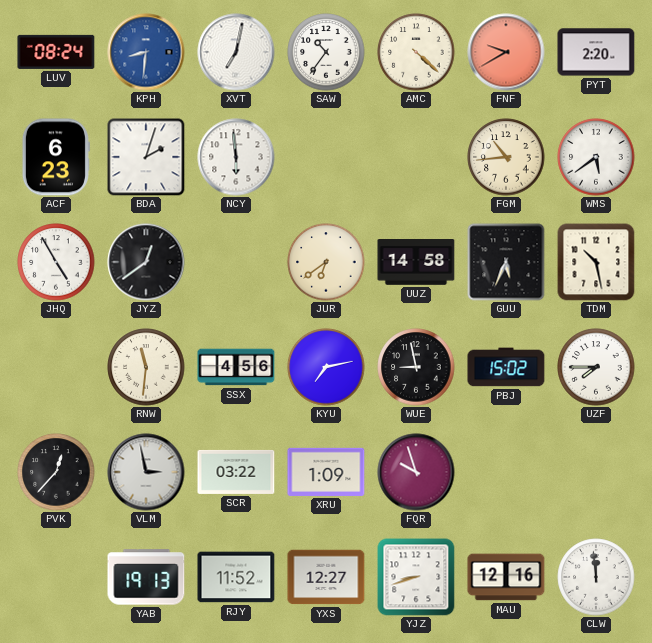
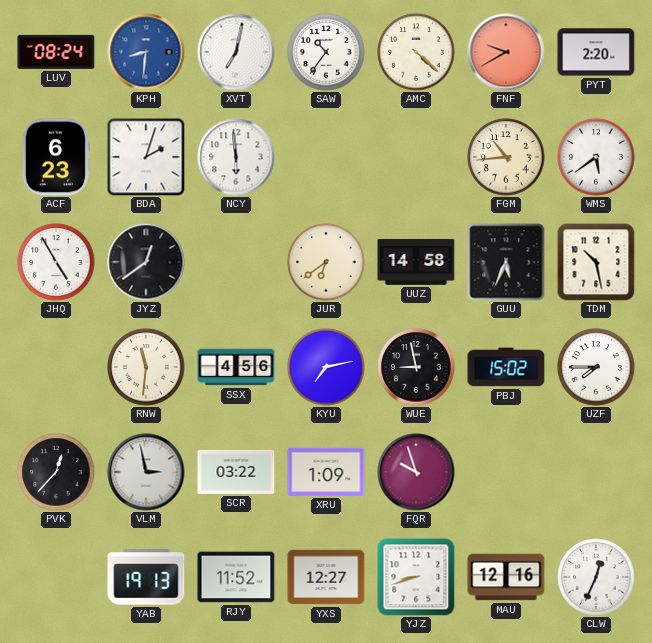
CLW: 11:59 -> 12:34 (596, 577)
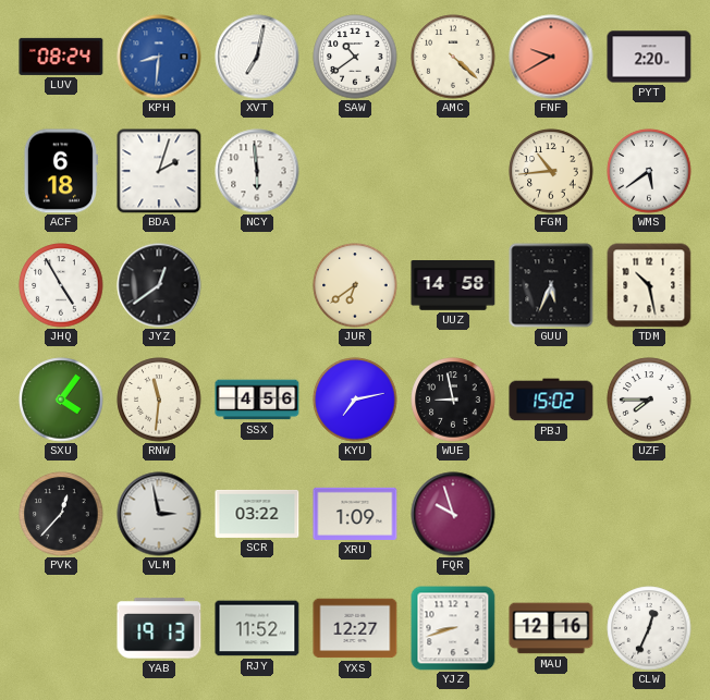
SAW: 10:36 -> 10:39 (355, 57)
ACF: 6:23 -> 6:18 (61, 171)
SXU: none -> 4:06 (61, 400)
